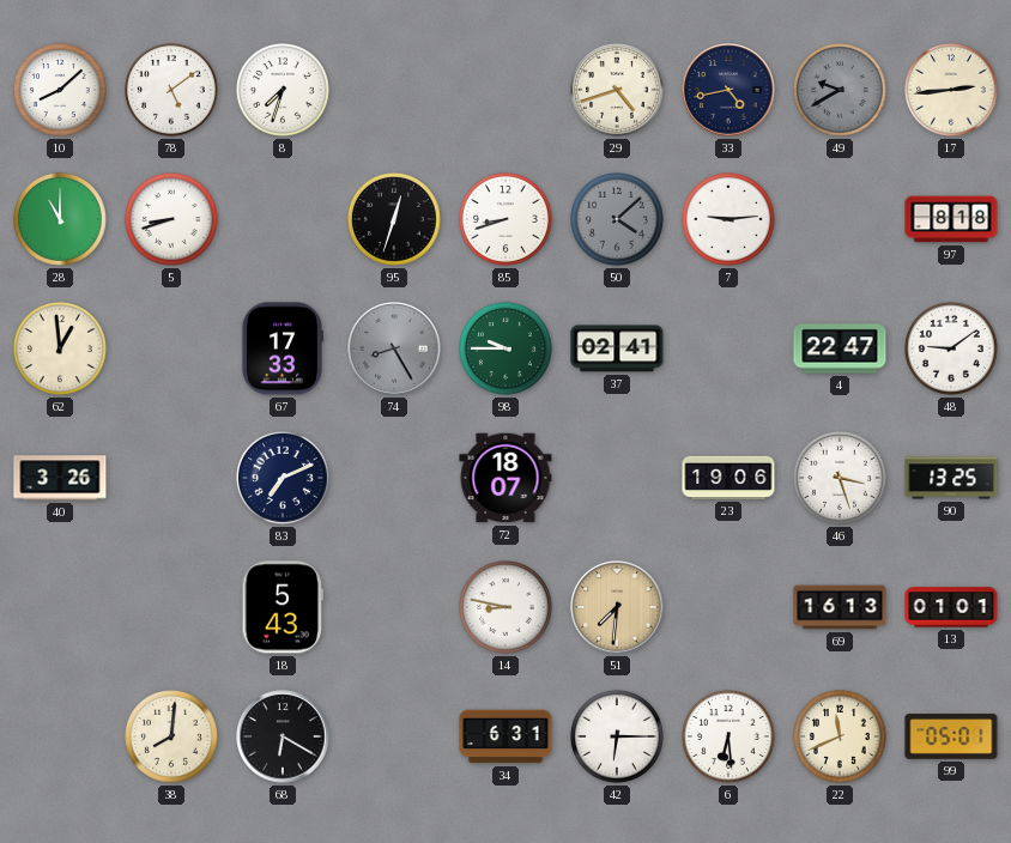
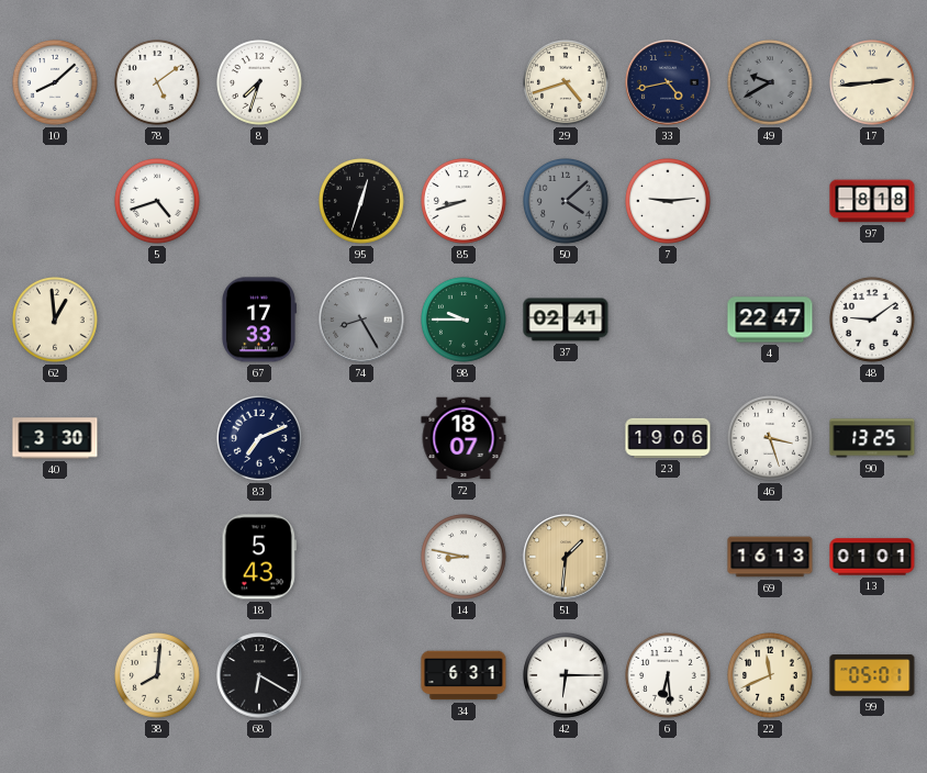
28: 11:00 -> none (61, 220)
5: 8:42 -> 4:42 (158, 202)
40: 3:26 -> 3:30 (55, 438)
51: 7:31 -> 1:31 (566, 557)
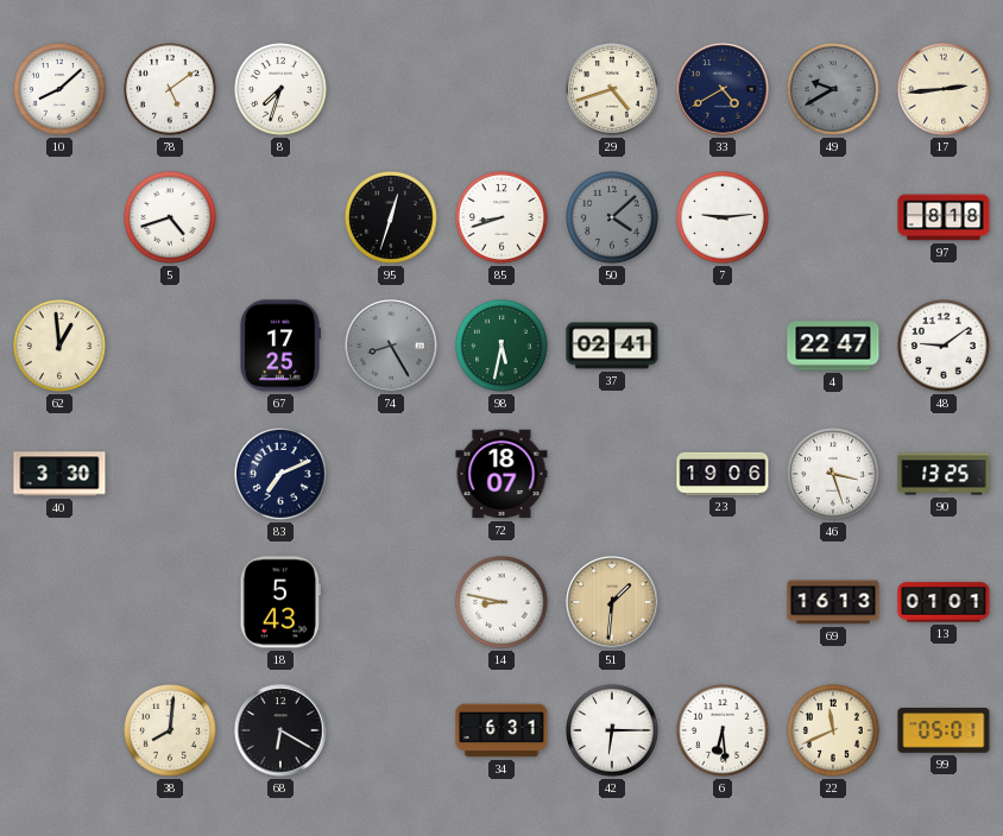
33: 4:43 -> 4:40 (723, 89)
67: 17:33 -> 17:25 (279, 346)
98: 9:45 -> 5:32 (503, 347)
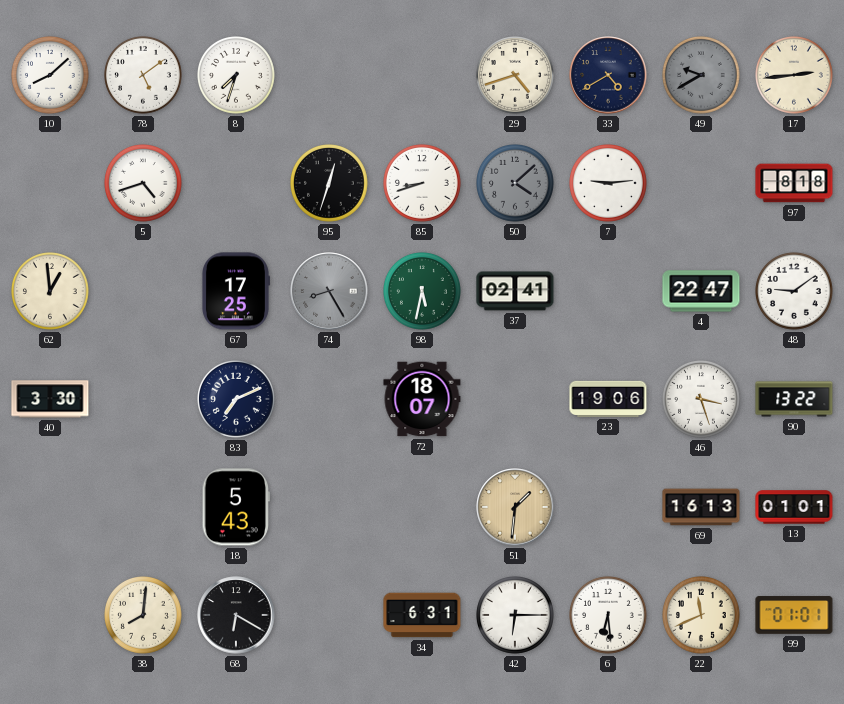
90: 13:25 -> 13:22 (794, 399)
14: 8:47 -> none (503, 603)
99: 05:01 -> 01:01 (794, 615)
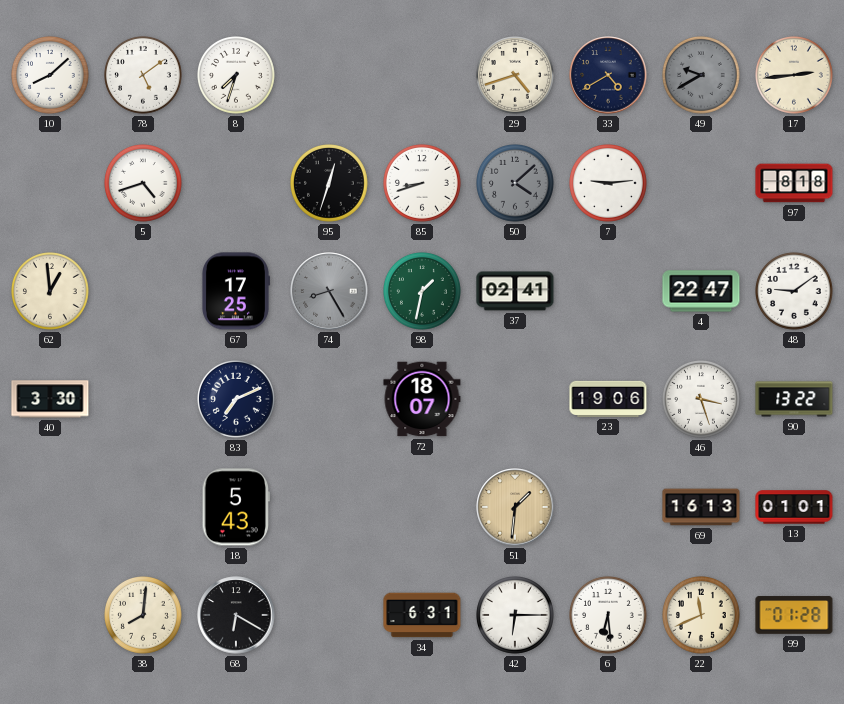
98: 5:32 -> 1:32 (423, 292)
99: 01:01 -> 01:28 (794, 615)
